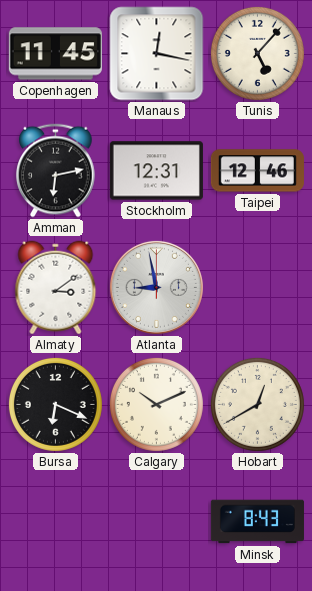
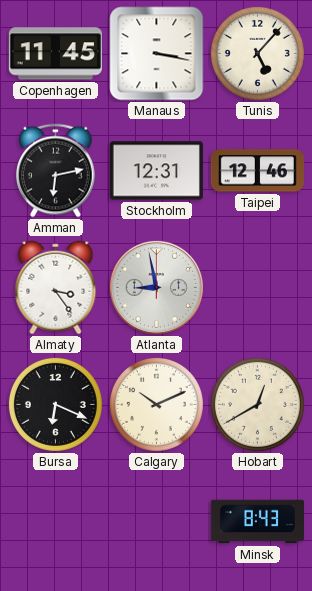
Manaus: 12:17 -> 3:17 (157, 54)
Almaty: 3:09 -> 3:24 (56, 288)
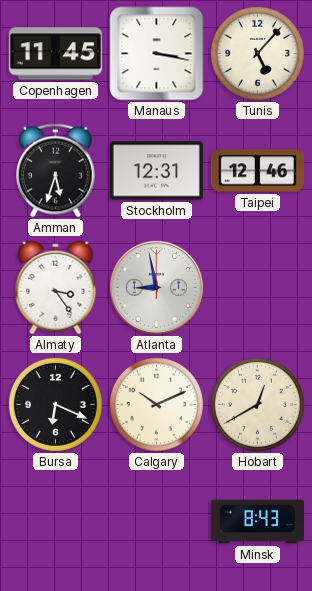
Amman: 6:13 -> 5:33 (56, 171)
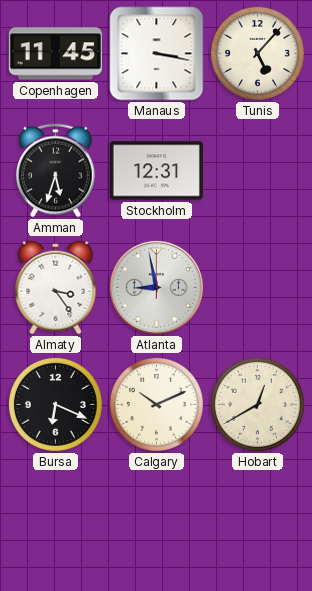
Taipei: 12:46 -> none (257, 171)
Minsk: 8:43 -> none (257, 522)
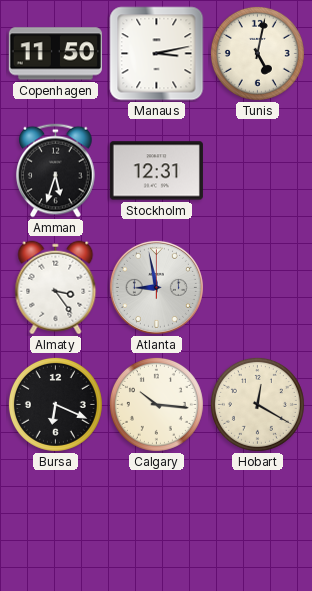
Copenhagen: 11:45 -> 11:50 (55, 54)
Manaus: 3:17 -> 3:13 (157, 54)
Tunis: 5:07 -> 5:02 (257, 53)
Calgary: 10:11 -> 10:16 (156, 404)
Hobart: 12:40 -> 12:20 (257, 404)
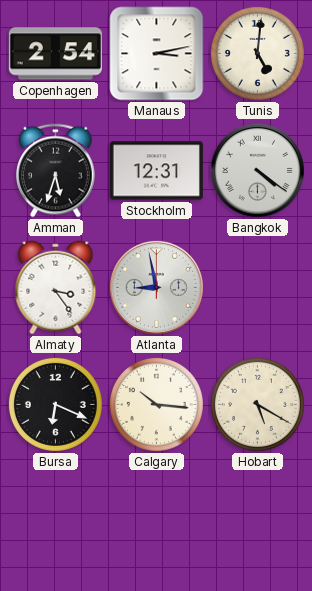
Copenhagen: 11:50 -> 2:54 (55, 54)
Tunis: 5:02 -> 5:01 (257, 53)
Bangkok: none -> 4:21 (257, 170)
Hobart: 12:20 -> 5:20 (257, 404)
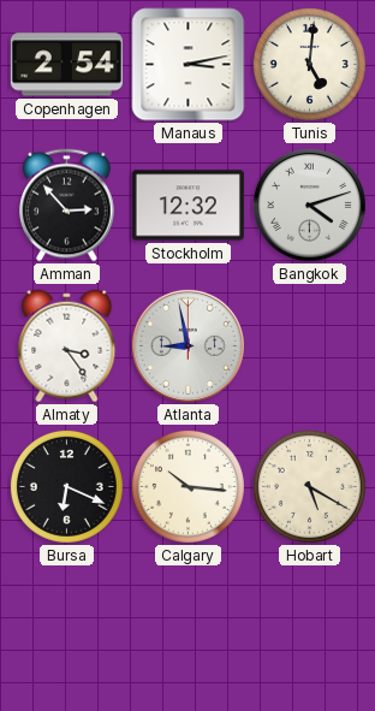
Amman: 5:33 -> 2:53 (67, 206)
Stockholm: 12:31 -> 12:32 (187, 206)
Bangkok: 4:21 -> 4:12 (309, 205)
